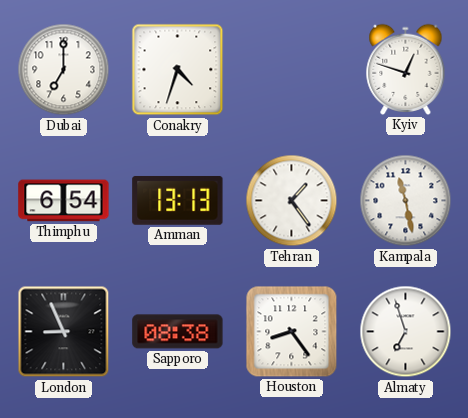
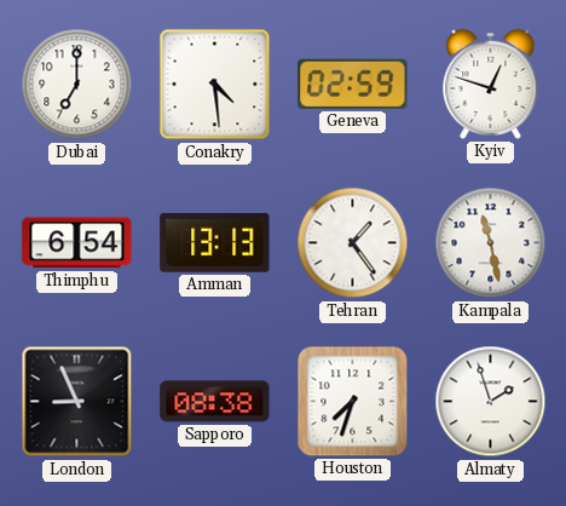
Conakry: 4:33 -> 4:29 (215, 85)
Geneva: none -> 02:59 (353, 84)
Houston: 8:24 -> 7:33 (353, 402)
Almaty: 6:57 -> 1:57 (491, 402)
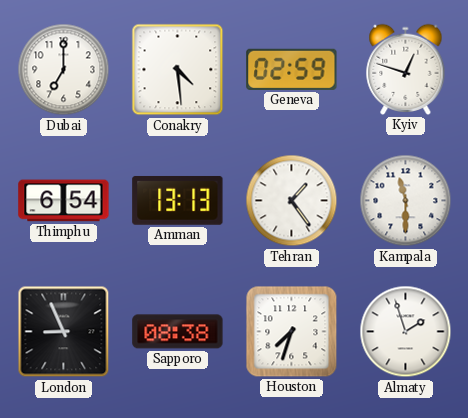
Kampala: 11:28 -> 11:30 (406, 201)
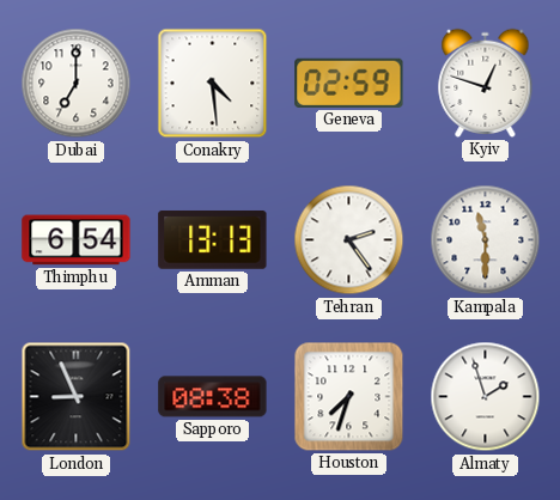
Tehran: 1:24 -> 2:24 (349, 240)
